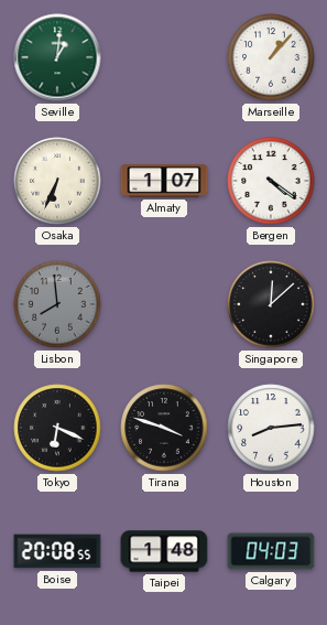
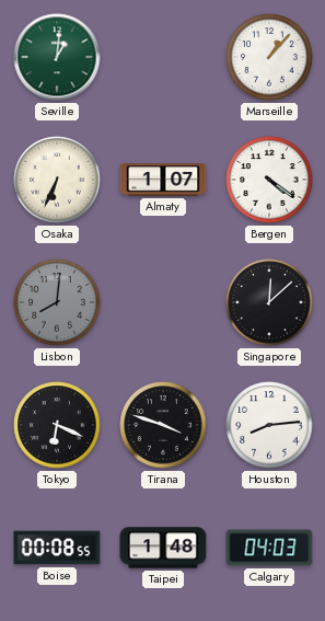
Lisbon: 7:59 -> 8:01 (57, 302)
Boise: 20:08 -> 00:08 (57, 548)
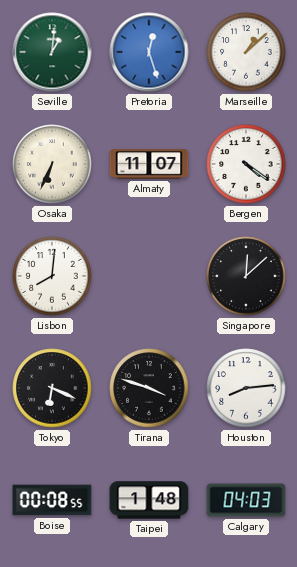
Pretoria: none -> 12:27 (149, 52)
Marseille: 1:07 -> 1:08 (246, 52)
Almaty: 1:07 -> 11:07 (149, 164)
Lisbon dial: grey -> white (52, 276)
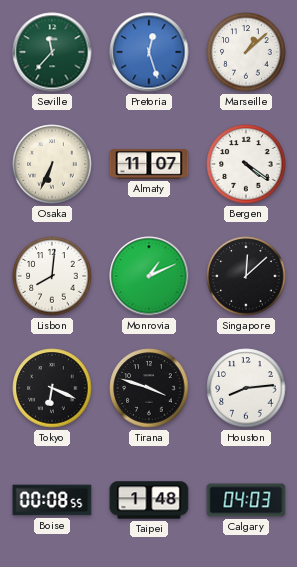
Seville: 1:01 -> 11:37 (52, 52)
Monrovia: none -> 1:11 (149, 276)
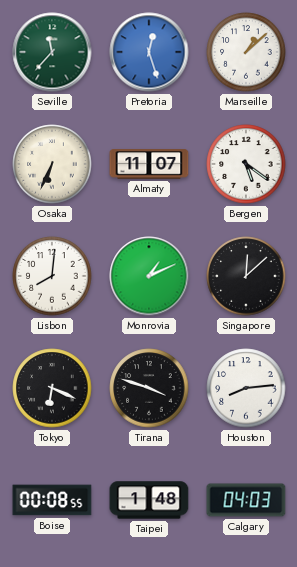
Bergen: 4:21 -> 5:21 (246, 164)
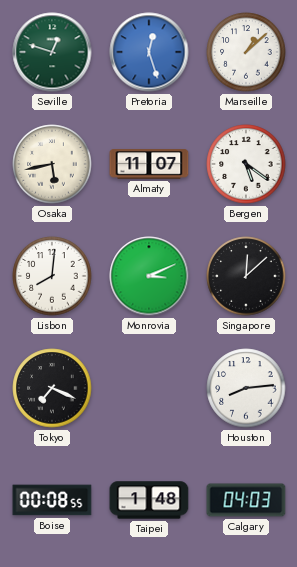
Seville: 11:37 -> 12:48 (52, 52)
Osaka: 6:34 -> 5:43 (52, 164)
Monrovia: 1:11 -> 3:11 (149, 276)
Tokyo: 6:19 -> 7:19 (52, 388)
Tirana: 3:48 -> none (149, 388)
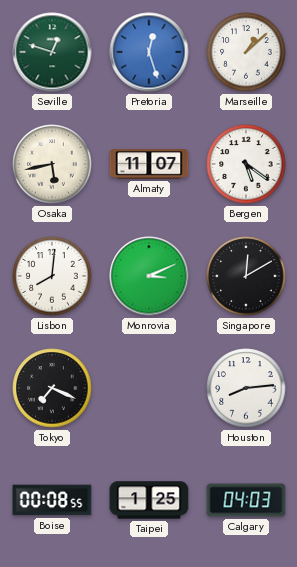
Singapore: 12:08 -> 12:10 (246, 276)
Taipei: 1:48 -> 1:25 (149, 500)
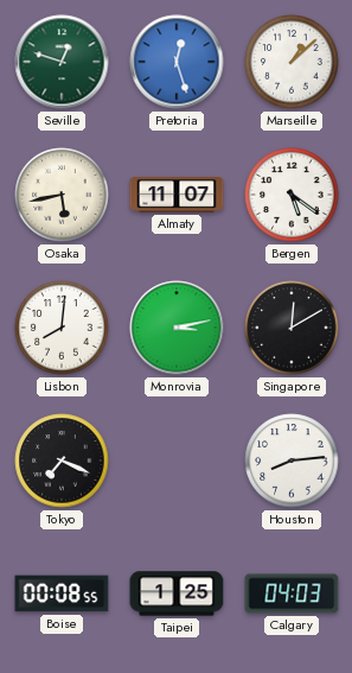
Monrovia: 3:11 -> 3:13 (177, 328)
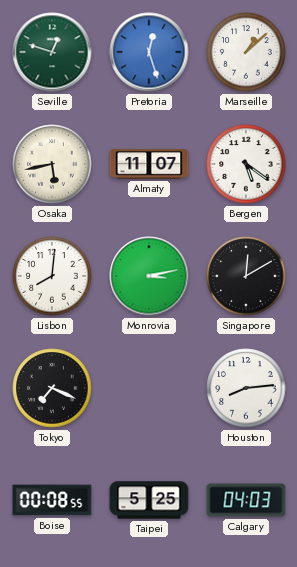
Taipei: 1:25 -> 5:25 (149, 500)
